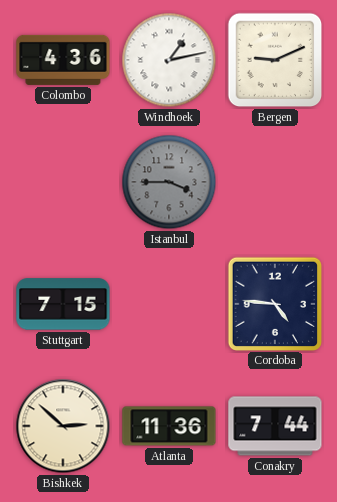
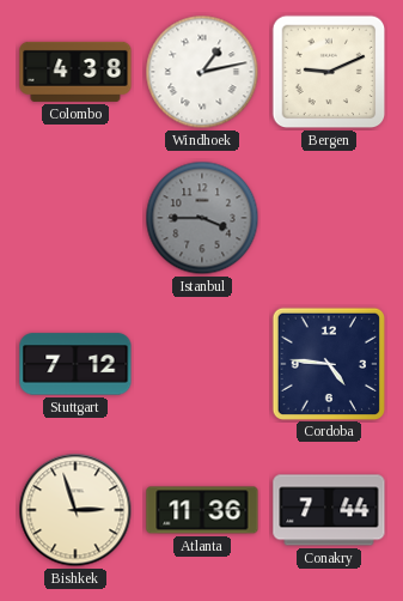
Colombo: 4:36 -> 4:38 (75, 72)
Stuttgart: 7:15 -> 7:12 (75, 364)
Bishkek: 2:52 -> 2:57 (75, 510)
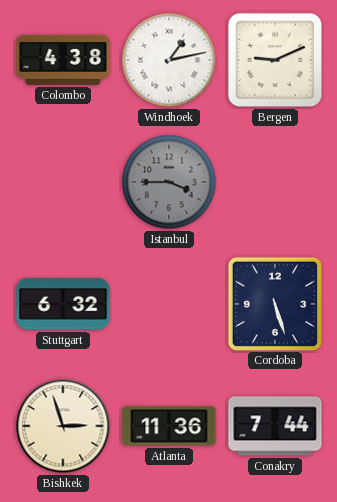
Stuttgart: 7:12 -> 6:32 (63, 304)
Cordoba: 4:46 -> 5:27 (274, 303)
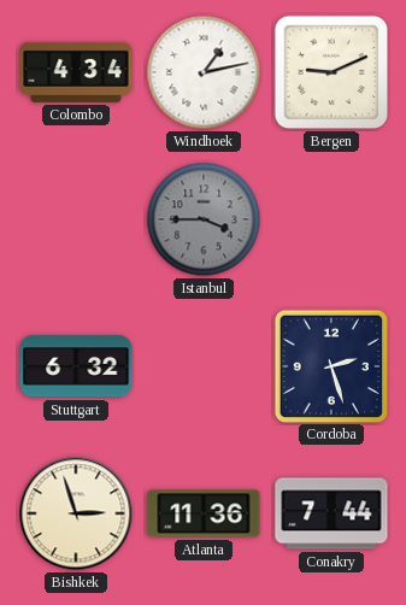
Colombo: 4:38 -> 4:34 (76, 72)
Cordoba: 5:27 -> 2:27 (330, 365)
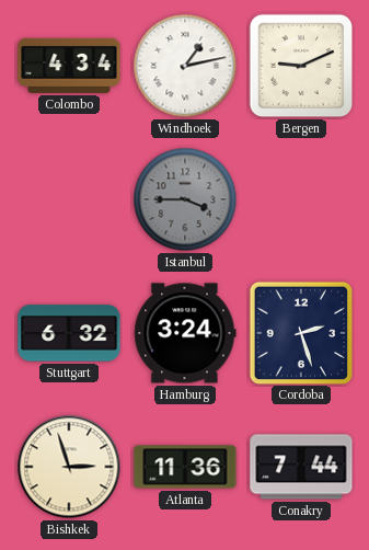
Hamburg: none -> 3:24 (185, 333)
